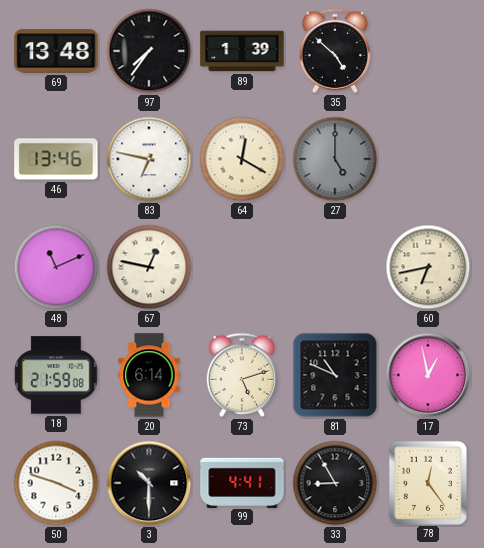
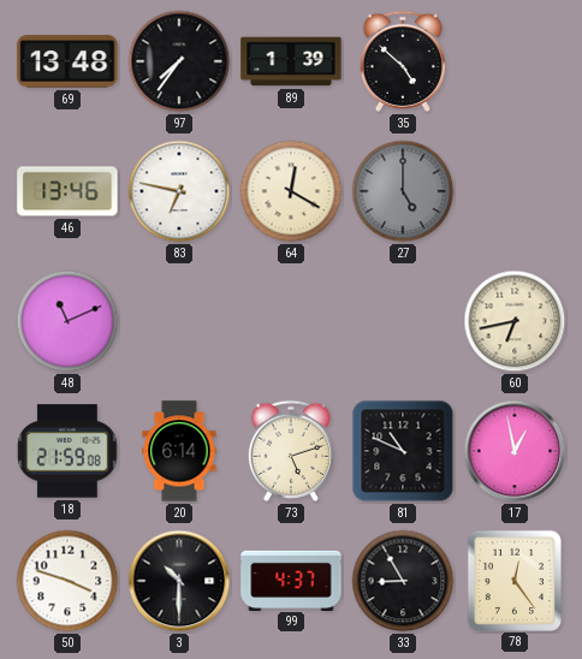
67: 12:47 -> none (149, 267)
99: 4:41 -> 4:37 (291, 580)
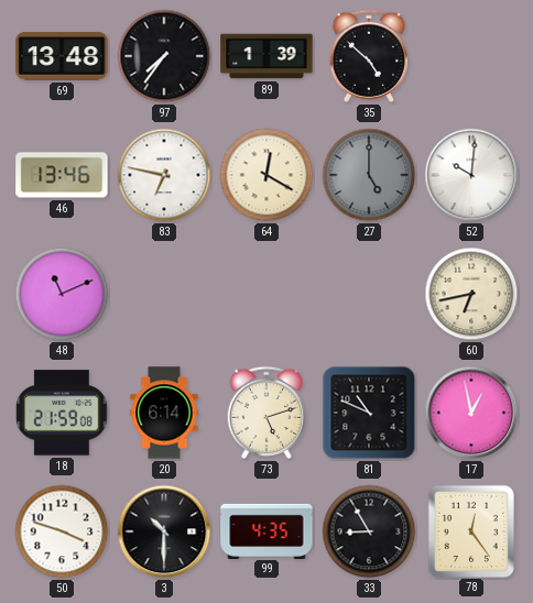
52: none -> 10:01 (471, 175)
99: 4:37 -> 4:35 (266, 530)
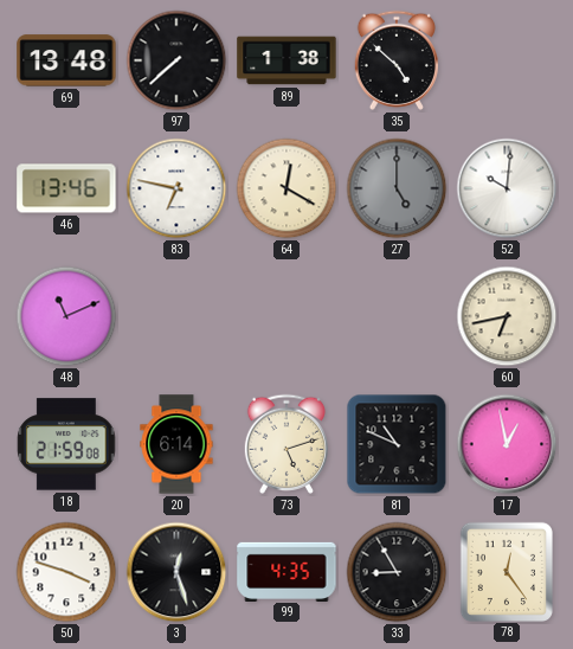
97: 7:36 -> 7:38 (176, 60)
89: 1:39 -> 1:38 (286, 60)
3: 10:30 -> 12:27 (176, 572)
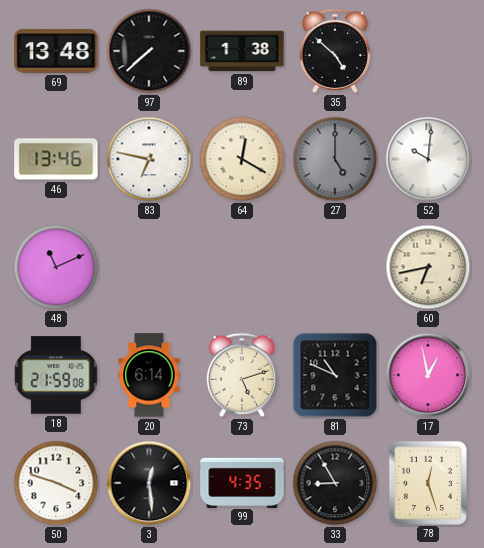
3: 12:27 -> 12:29 (149, 483)
78: 12:24 -> 12:27 (427, 482)
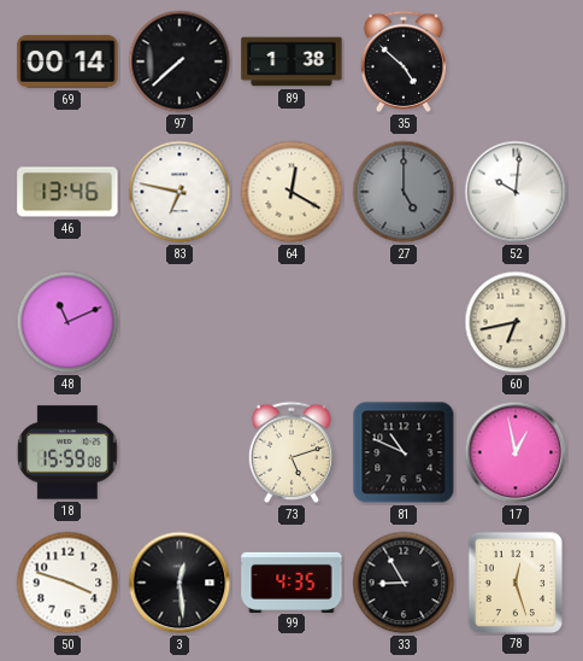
69: 13:48 -> 00:14 (67, 62)
18: 21:59 -> 15:59 (67, 452)
20: 6:14 -> none (149, 375)
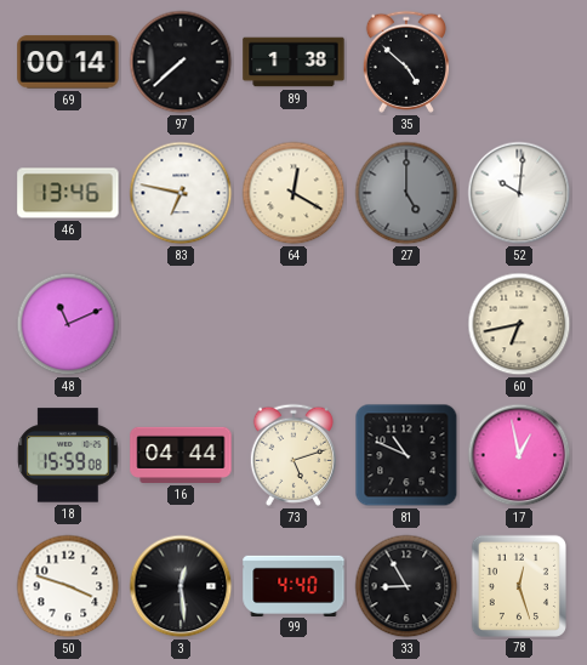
16: none -> 04:44 (181, 455)
99: 4:35 -> 4:40 (293, 585)
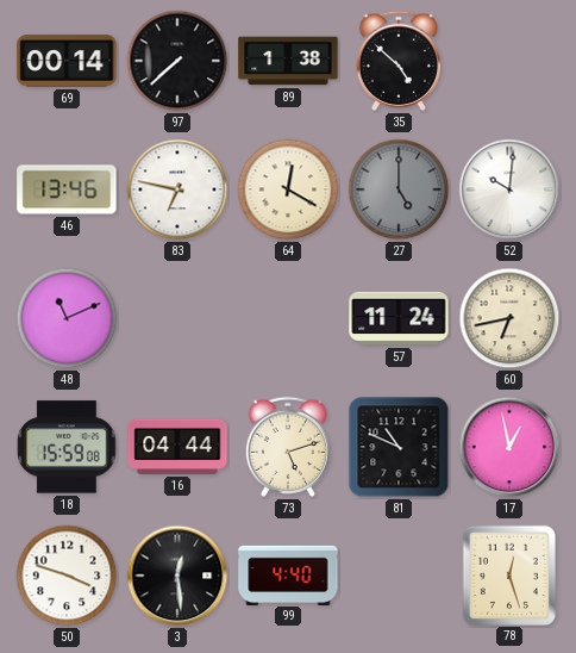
57: none -> 11:24 (399, 318)
33: 8:55 -> none (406, 586)
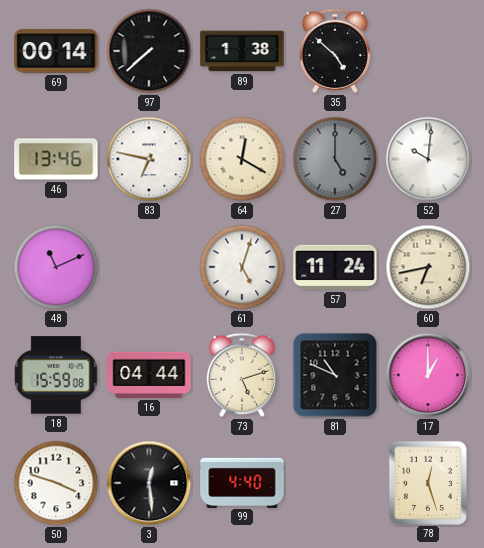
61: none -> 5:03 (242, 267)
17: 12:58 -> 1:00 (428, 375)
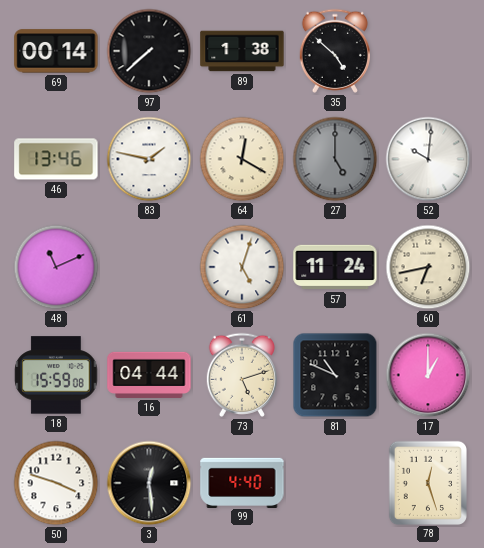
83: 6:47 -> 1:47 (149, 159)
